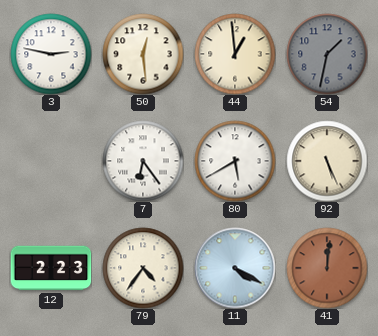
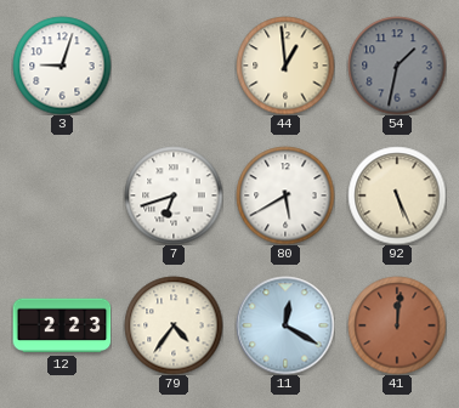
3: 2:47 -> 9:03 (62, 66)
50: 12:29 -> none (143, 54)
7: 6:24 -> 6:42 (174, 195)
11: 4:20 -> 12:20 (285, 325)
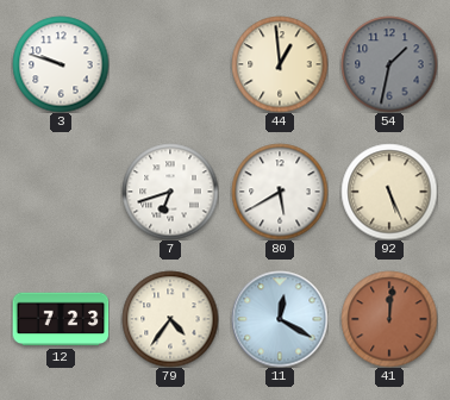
3: 9:03 -> 9:48 (61, 64)
12: 2:23 -> 7:23 (61, 319)
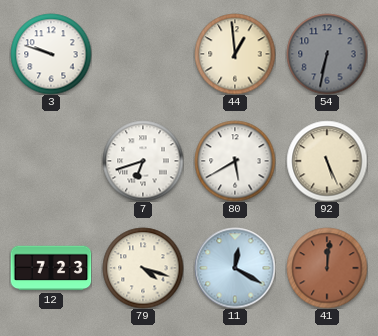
54: 1:32 -> 6:32 (327, 54)
79: 4:36 -> 4:18 (143, 268)
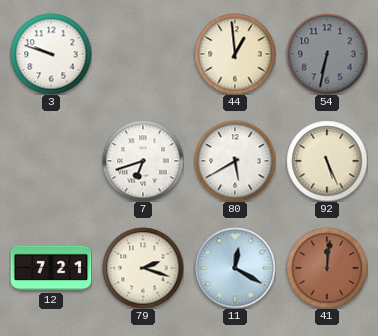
12: 7:23 -> 7:21 (51, 268)
79: 4:18 -> 2:18 (143, 268)
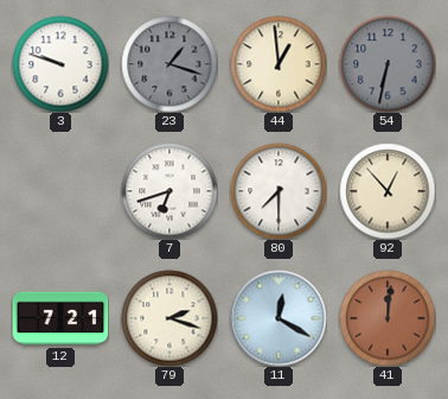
23: none -> 1:18 (169, 64)
80: 5:40 -> 7:30 (279, 191)
92: 5:26 -> 12:53 (388, 191)
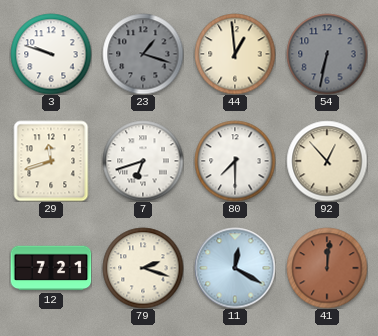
29: none -> 11:42 (51, 161)
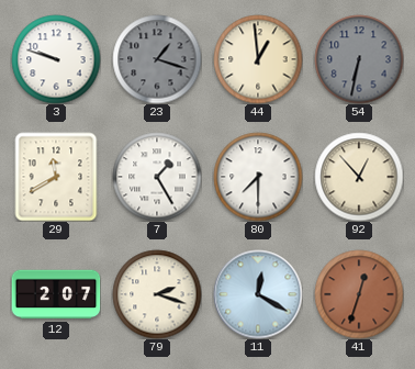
29: 11:42 -> 11:40 (56, 177)
7: 6:42 -> 1:25 (157, 177)
12: 7:21 -> 2:07 (56, 294)
41: 12:01 -> 12:33 (359, 294)
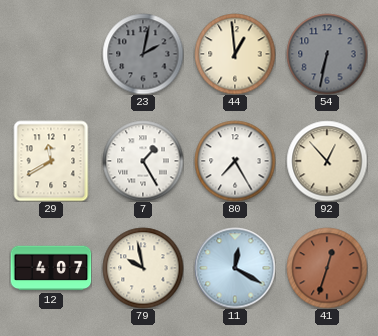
3: 9:48 -> none (56, 59)
23: 1:18 -> 2:02 (143, 54)
80: 7:30 -> 7:25 (235, 161)
12: 2:07 -> 4:07 (51, 268)
79: 2:18 -> 9:58 (143, 268)
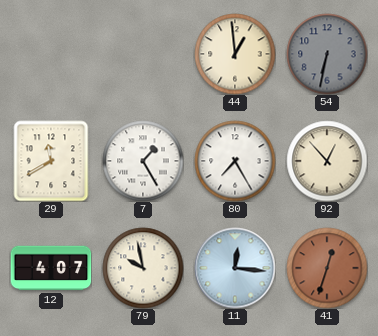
23: 2:02 -> none (143, 54)
11: 12:20 -> 12:16 (235, 268)
